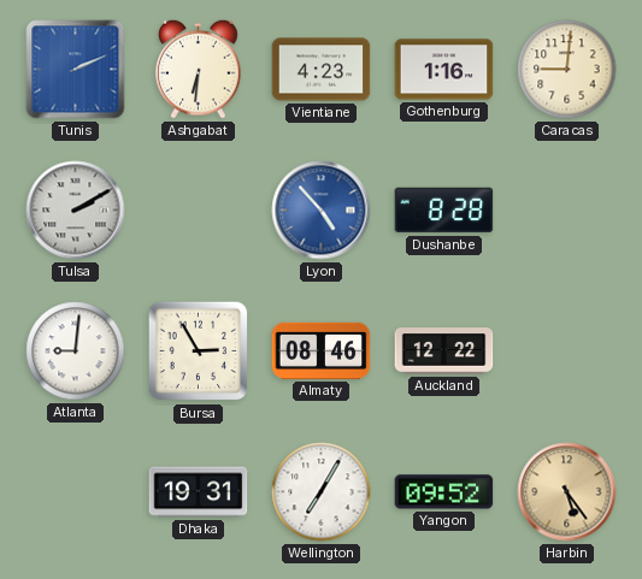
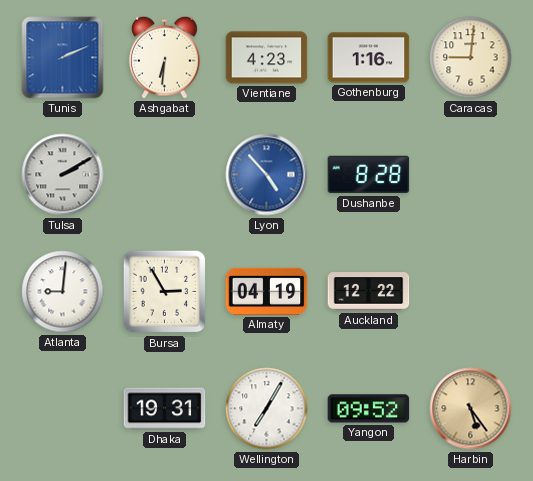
Almaty: 08:46 -> 04:19 (267, 291)
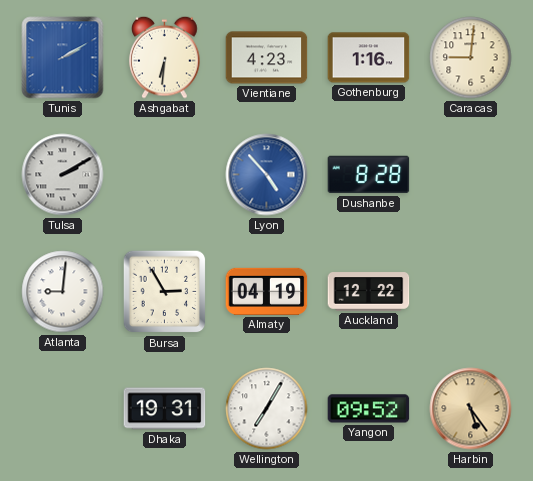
Tunis: 2:11 -> 2:10 (63, 58)
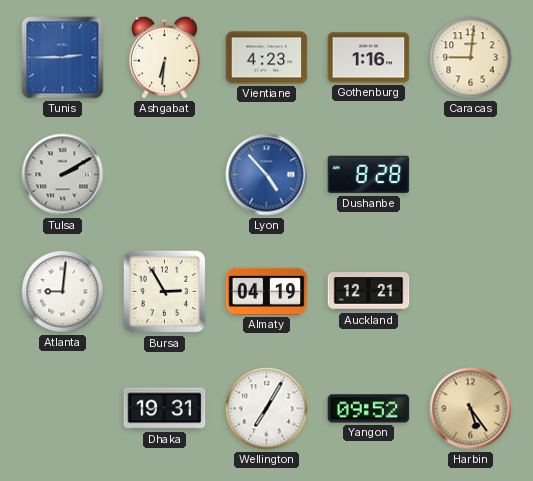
Tunis: 2:10 -> 2:45 (63, 58)
Auckland: 12:22 -> 12:21 (369, 292)
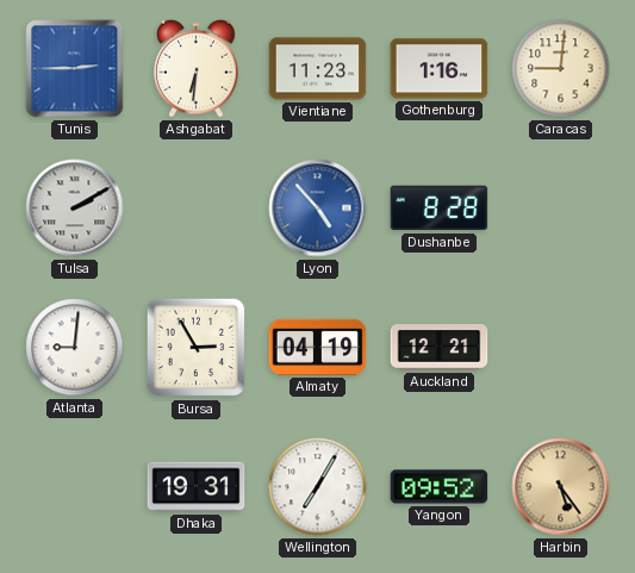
Vientiane: 4:23 -> 11:23 (318, 69)
